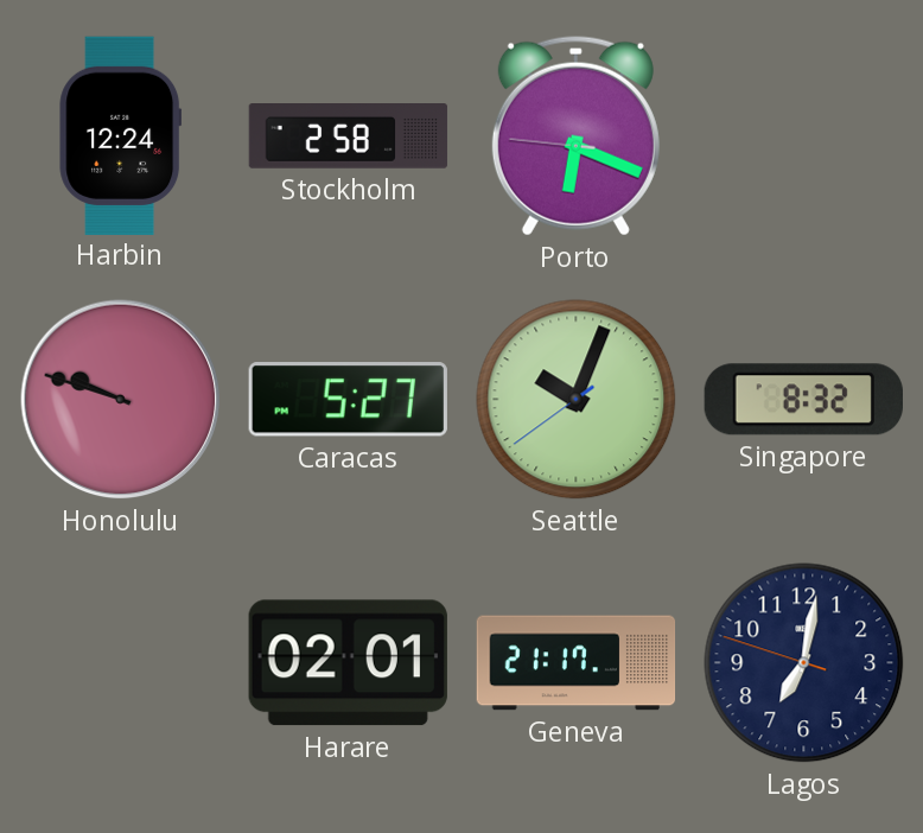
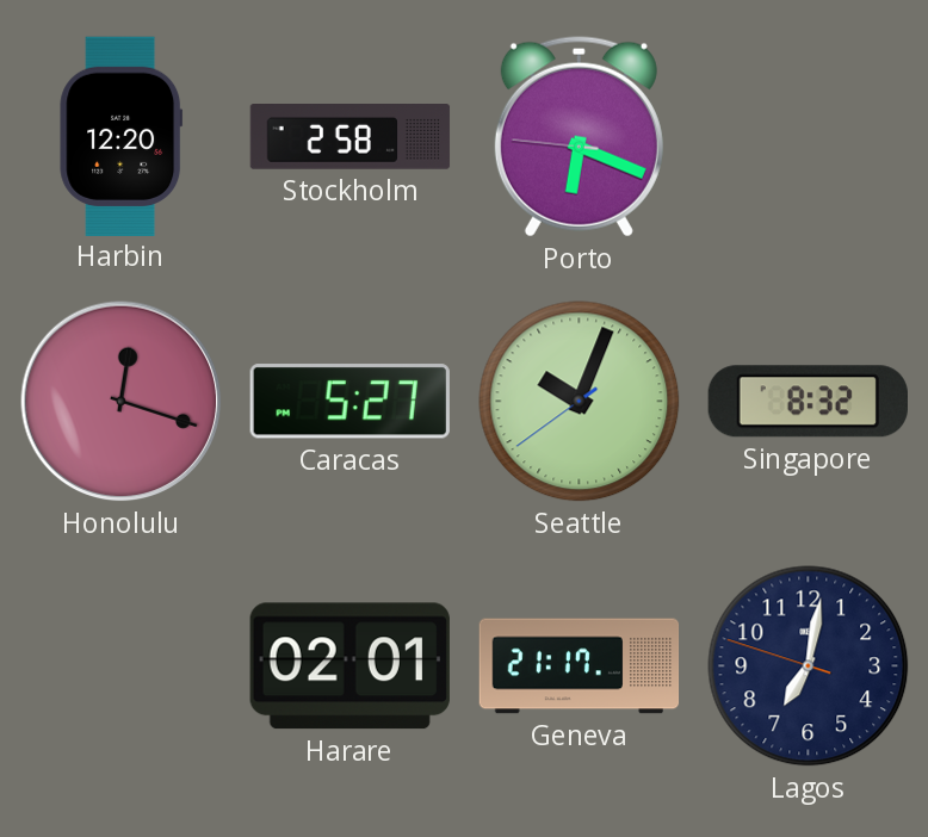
Harbin: 12:24 -> 12:20 (122, 136)
Honolulu: 9:48 -> 12:18 (122, 402)
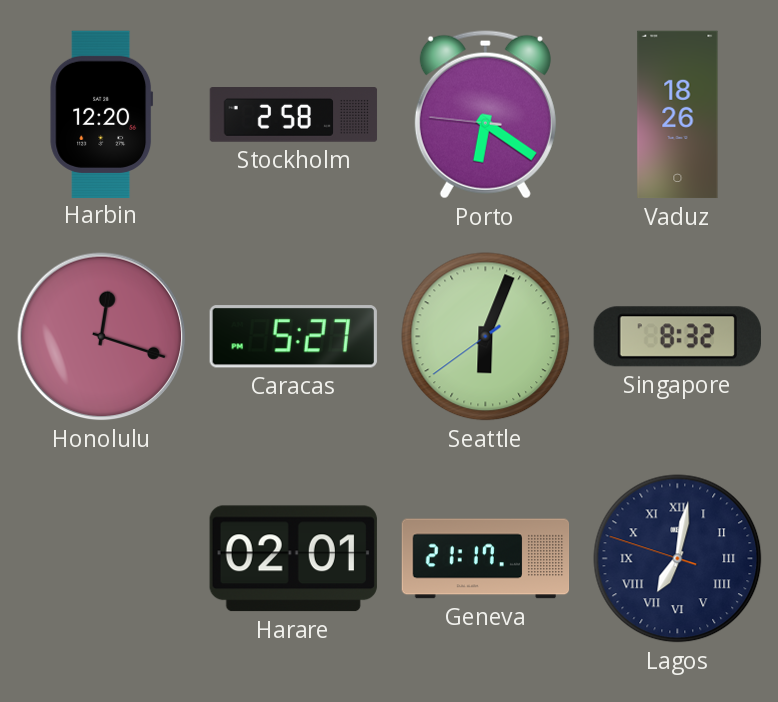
Porto: 6:18 -> 6:20 (485, 115)
Vaduz: none -> 18:26 (678, 115)
Seattle: 10:03 -> 6:03 (486, 337)
Lagos numerals: Arabic -> Roman (678, 559)
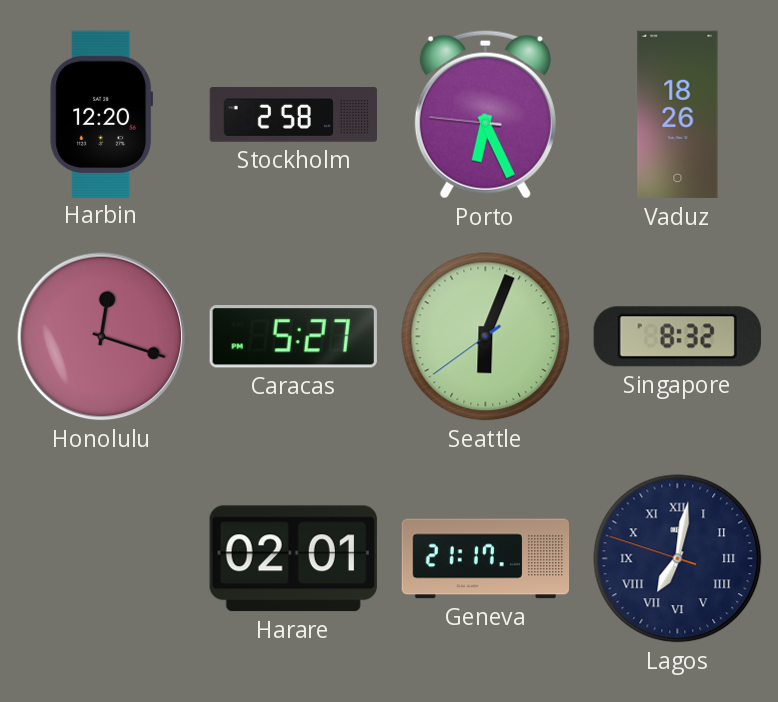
Porto: 6:20 -> 6:25 (485, 115)
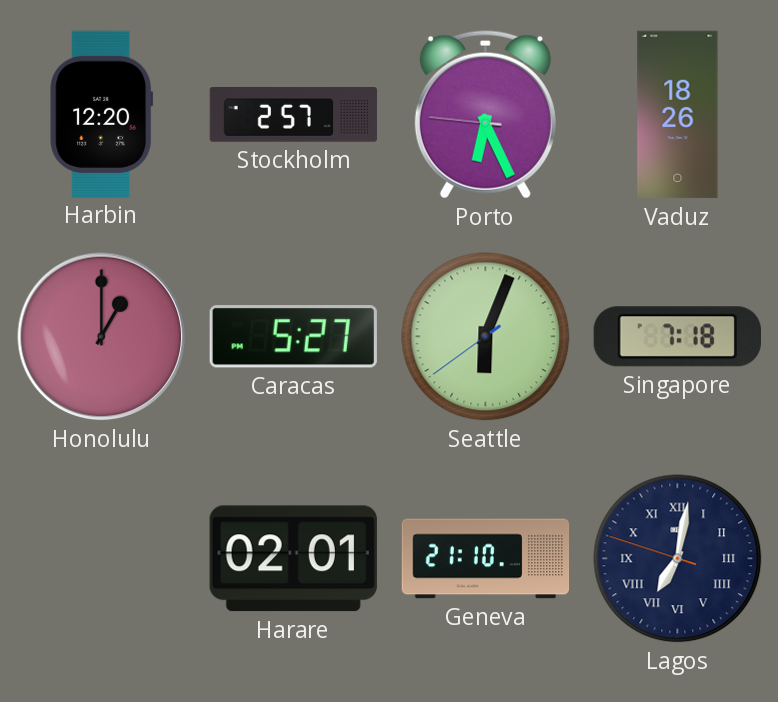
Stockholm: 2:58 -> 2:57 (294, 115)
Honolulu: 12:18 -> 1:00 (102, 337)
Singapore: 8:32 -> 7:18 (677, 337)
Geneva: 21:17 -> 21:10 (486, 559)
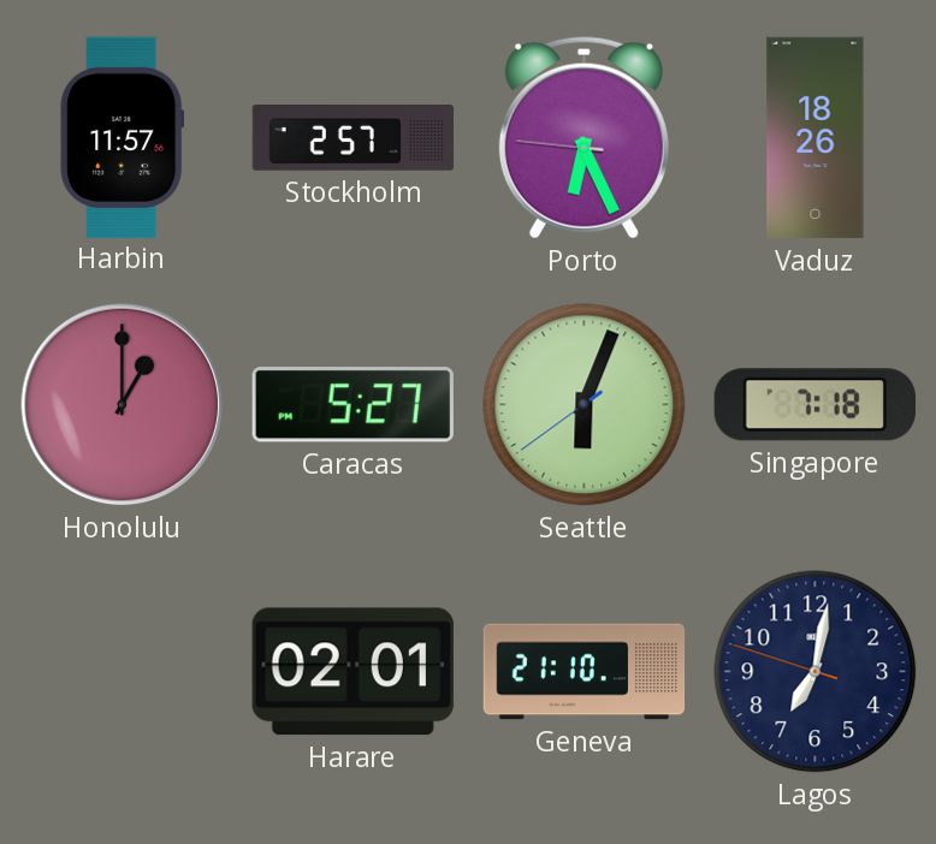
Harbin: 12:20 -> 11:57 (123, 137)
Lagos numerals: Roman -> Arabic (816, 672)
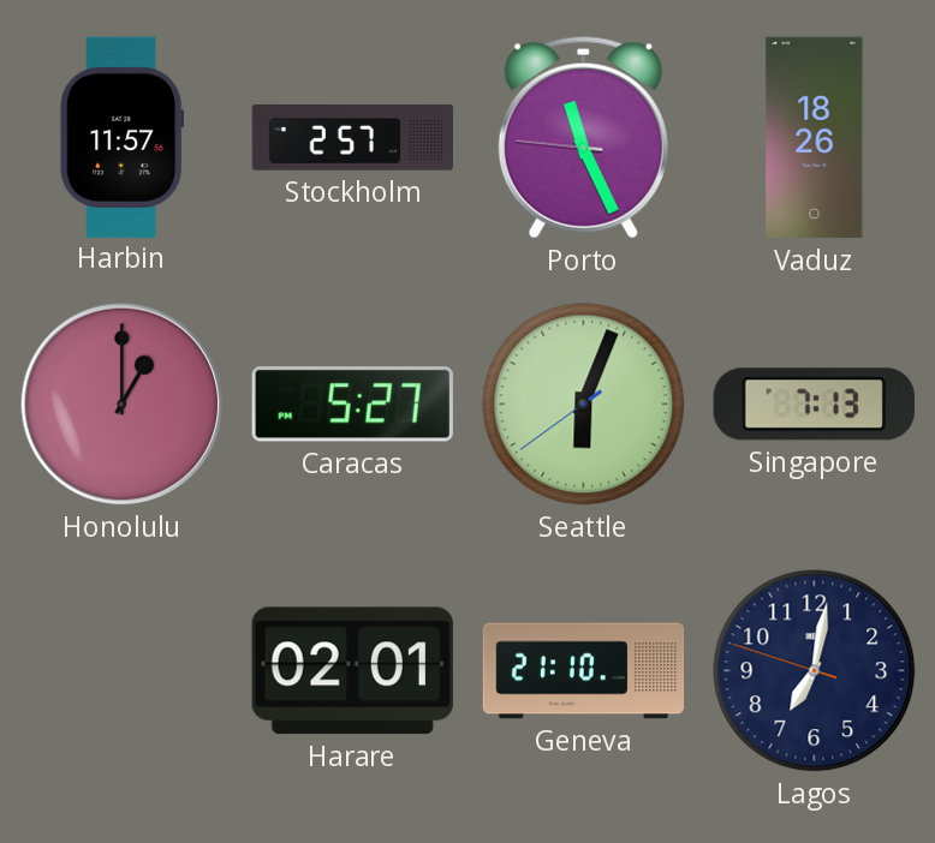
Porto: 6:25 -> 11:25 (583, 138)
Singapore: 7:18 -> 7:13 (814, 405)
